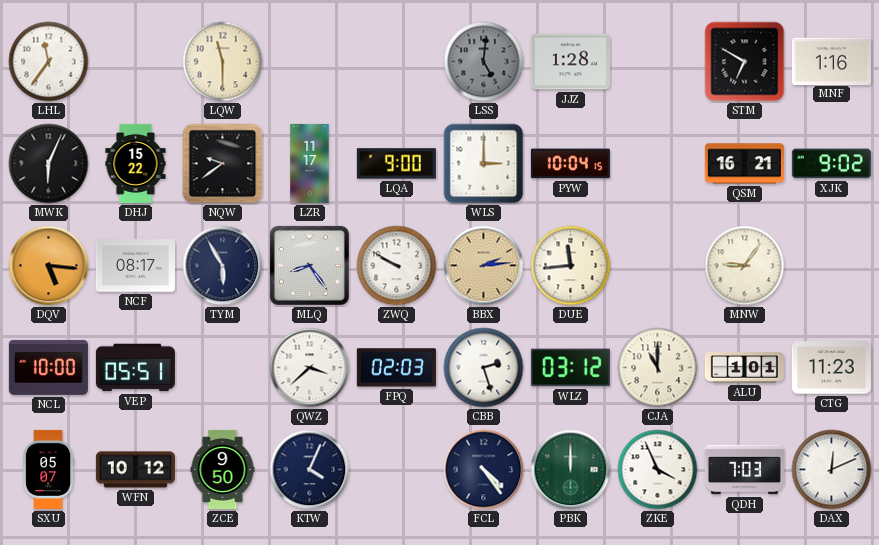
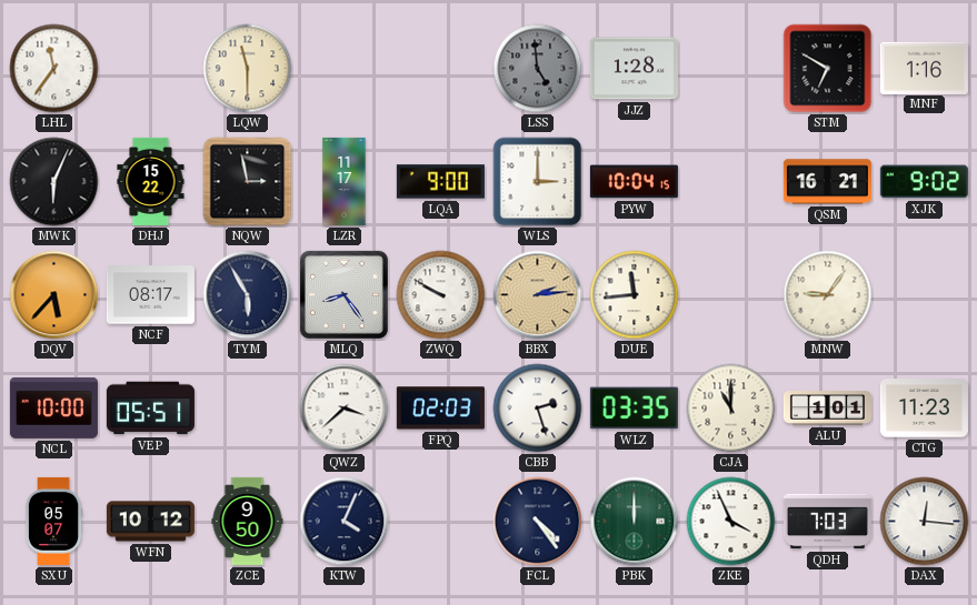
LSS: 5:01 -> 4:59 (538, 69)
NQW: 9:39 -> 2:58 (248, 182)
DQV: 5:16 -> 5:37 (54, 295)
WLZ: 03:12 -> 03:35 (634, 409)
DAX: 12:11 -> 12:16 (925, 522)
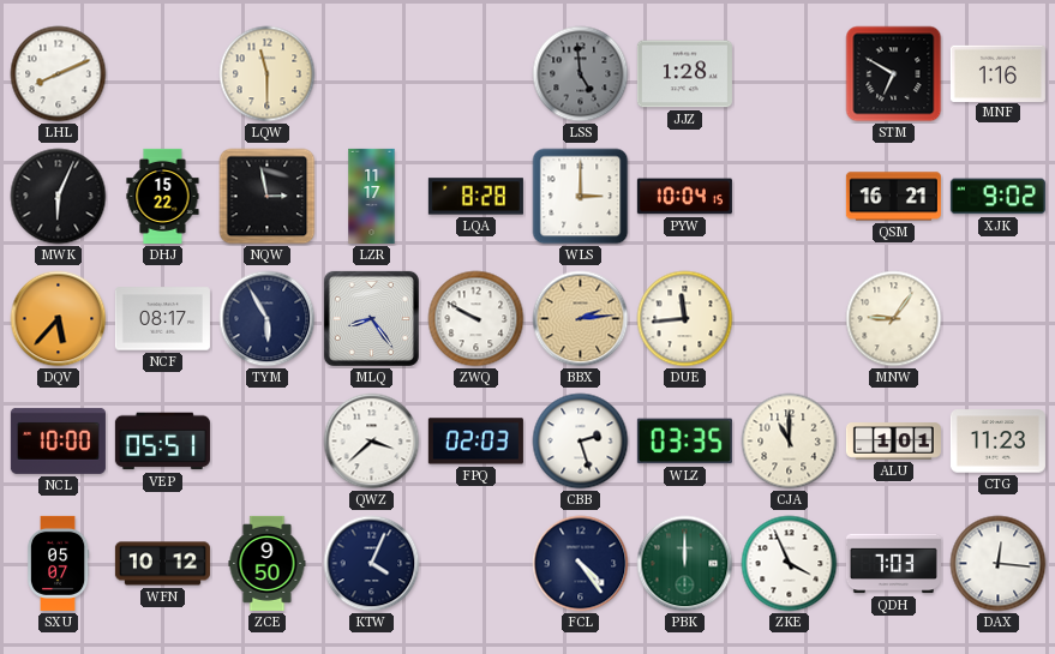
LHL: 11:36 -> 8:11 (59, 74)
LQA: 9:00 -> 8:28 (475, 197)
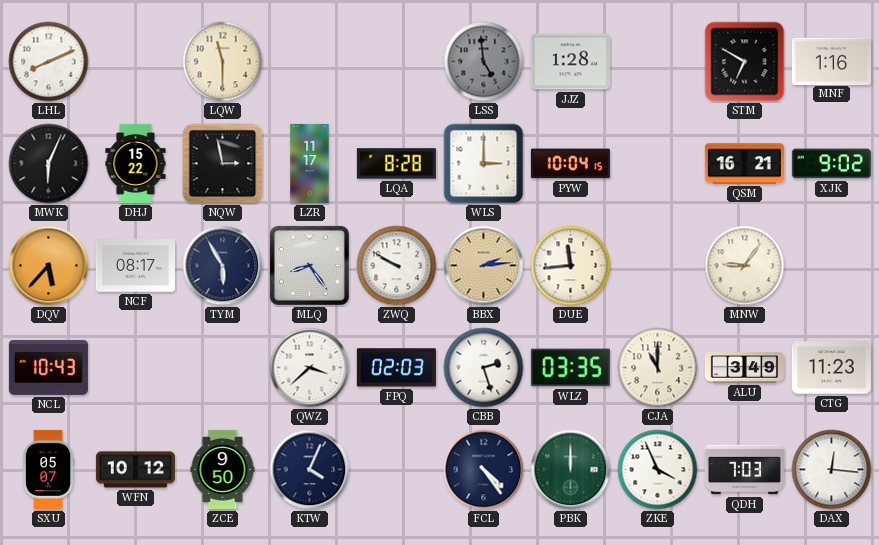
NCL: 10:00 -> 10:43 (48, 367)
VEP: 05:51 -> none (162, 442)
ALU: 1:01 -> 3:49 (744, 368)
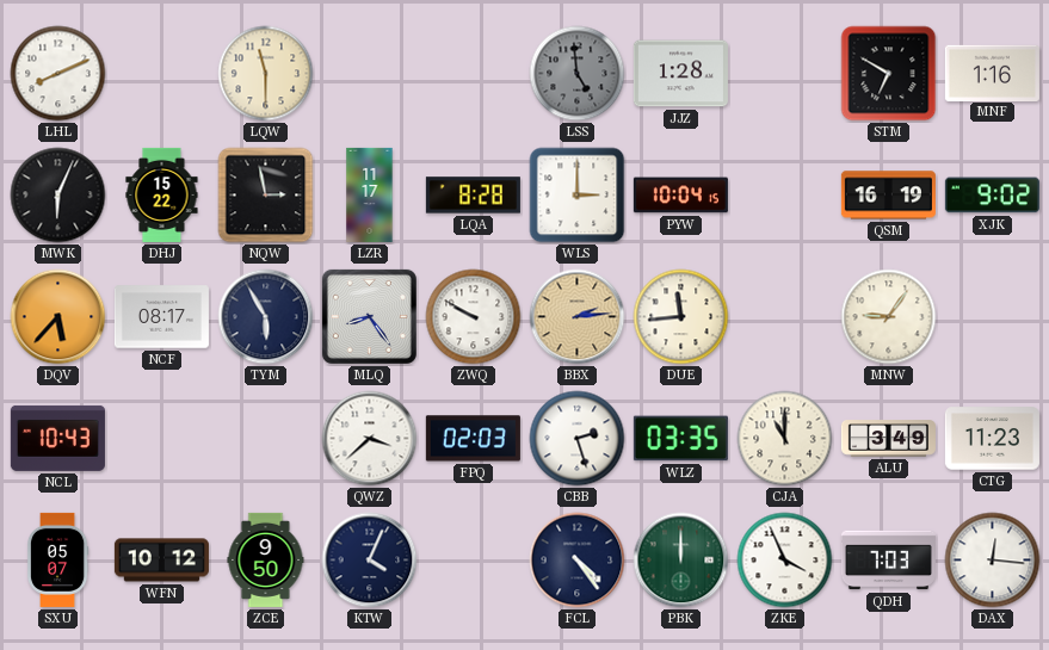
QSM: 16:21 -> 16:19 (888, 196)
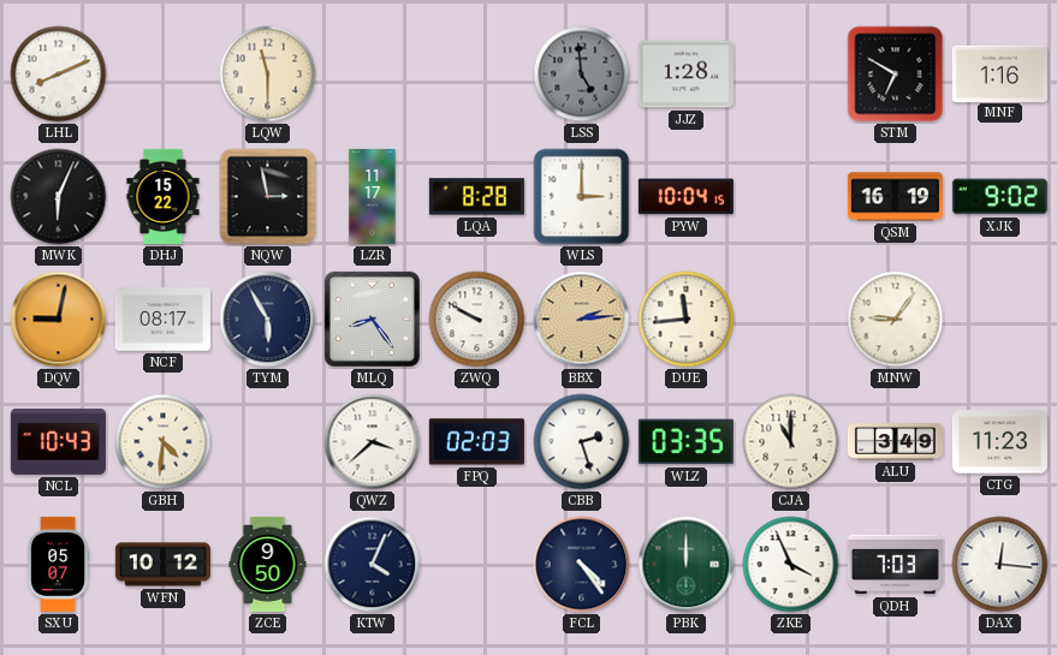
DQV: 5:37 -> 9:02 (59, 320)
GBH: none -> 4:31 (164, 442)
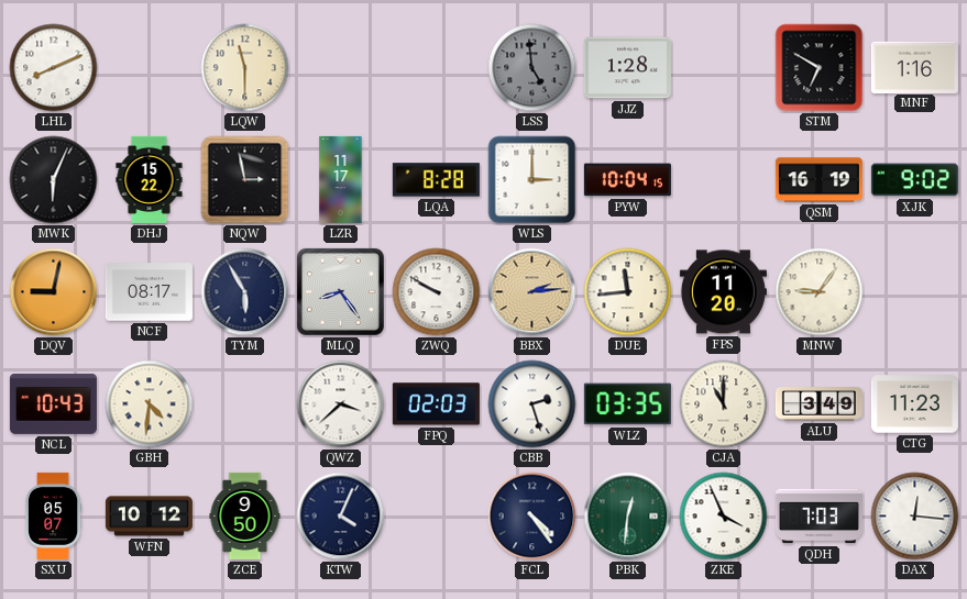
FPS: none -> 11:20 (723, 292)
PBK: 12:00 -> 12:31 (628, 517)
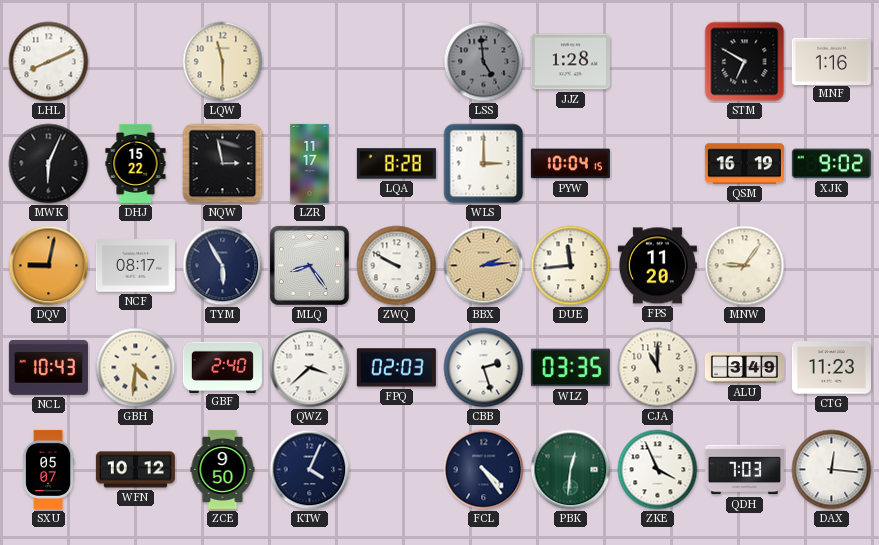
GBF: none -> 2:40 (222, 367)
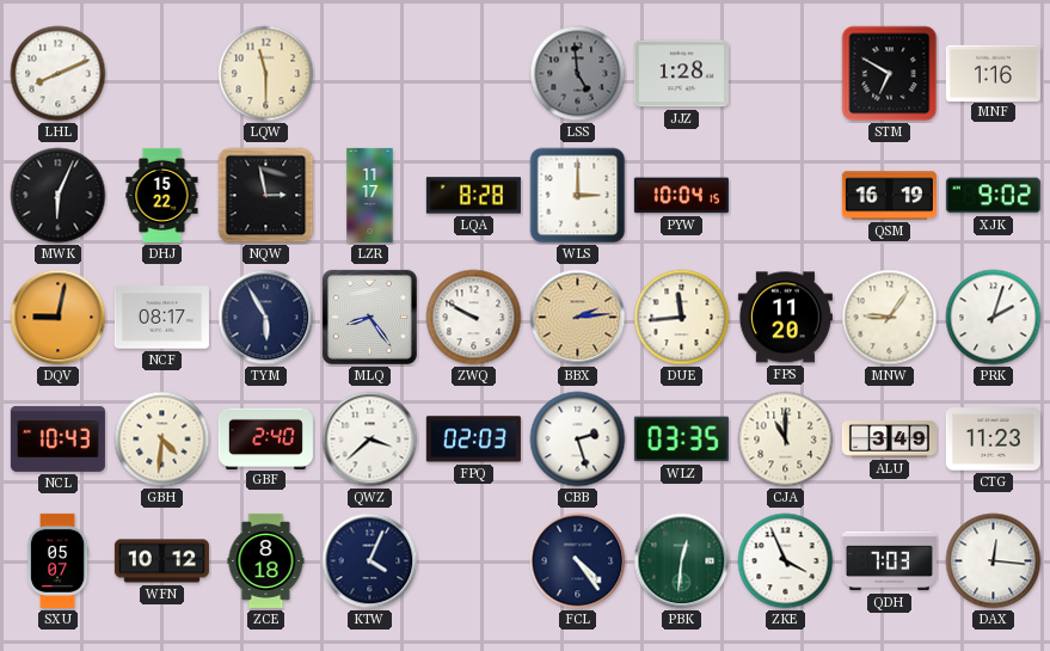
PRK: none -> 2:03 (994, 318)
ZCE: 9:50 -> 8:18 (266, 560)
